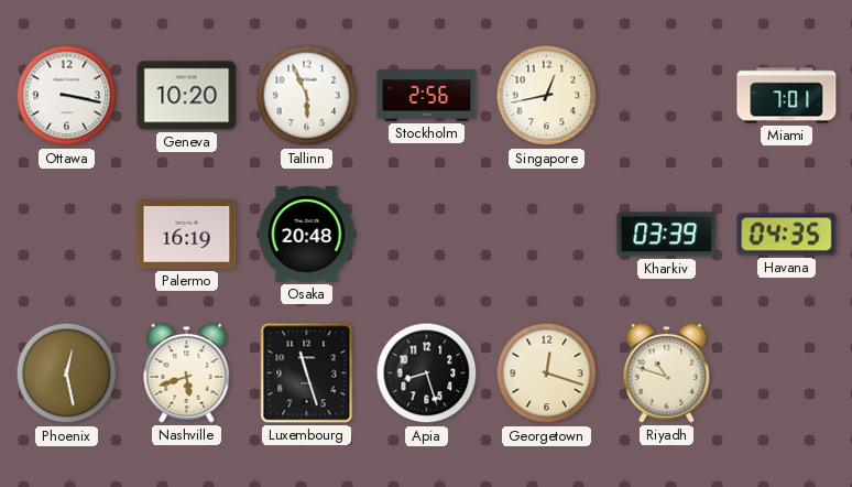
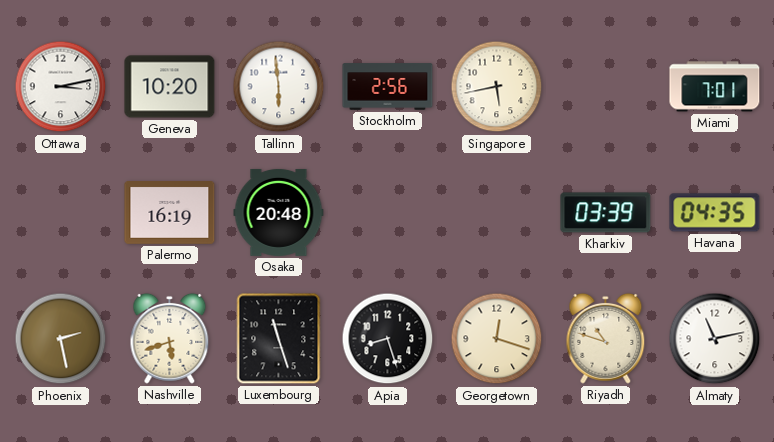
Ottawa: 3:17 -> 3:13 (61, 87)
Tallinn: 5:56 -> 5:59 (279, 87)
Singapore: 12:43 -> 5:43 (497, 87)
Phoenix: 12:28 -> 2:28 (61, 339)
Almaty: none -> 11:13 (715, 339)
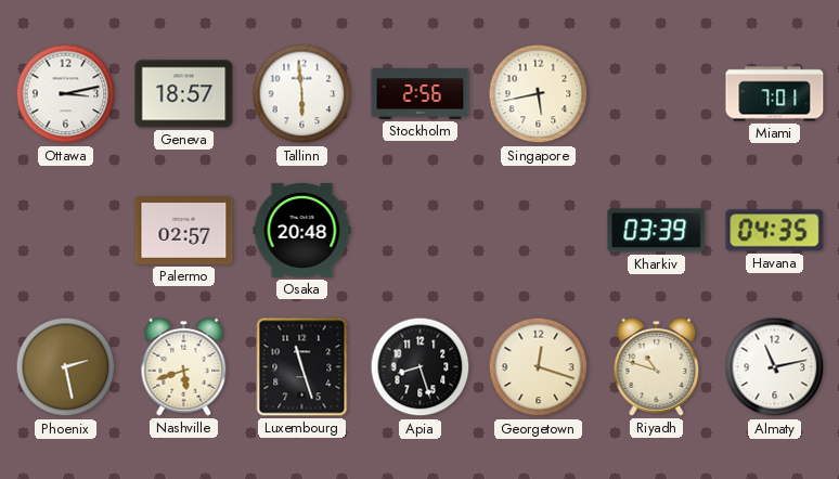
Geneva: 10:20 -> 18:57 (184, 94)
Palermo: 16:19 -> 02:57 (184, 231)
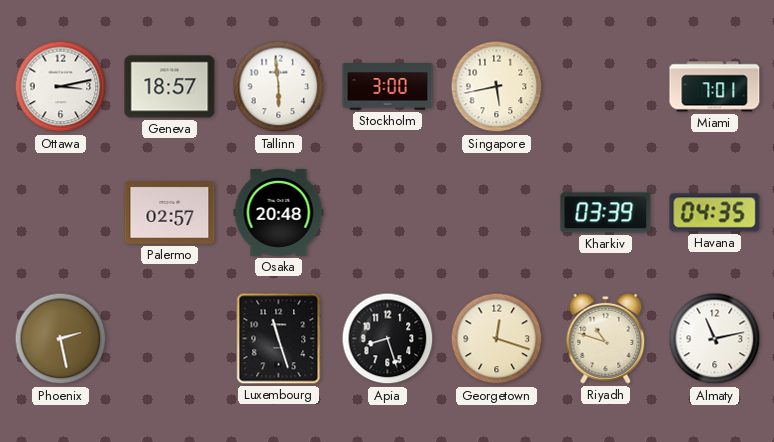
Stockholm: 2:56 -> 3:00 (388, 87)
Nashville: 5:42 -> none (184, 366)
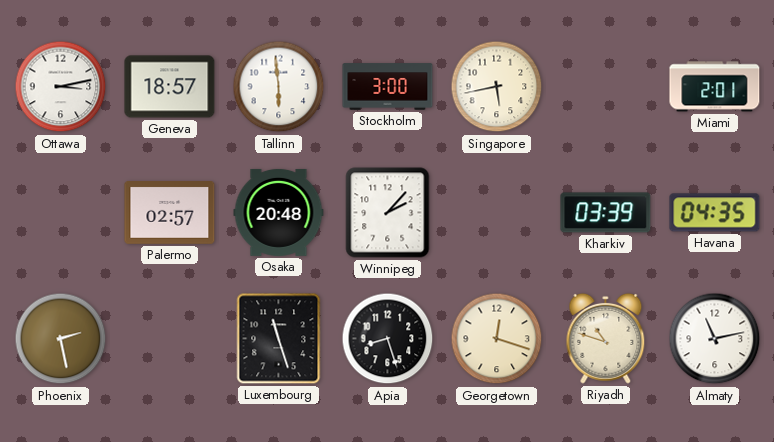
Miami: 7:01 -> 2:01 (715, 87)
Winnipeg: none -> 2:07 (388, 213)
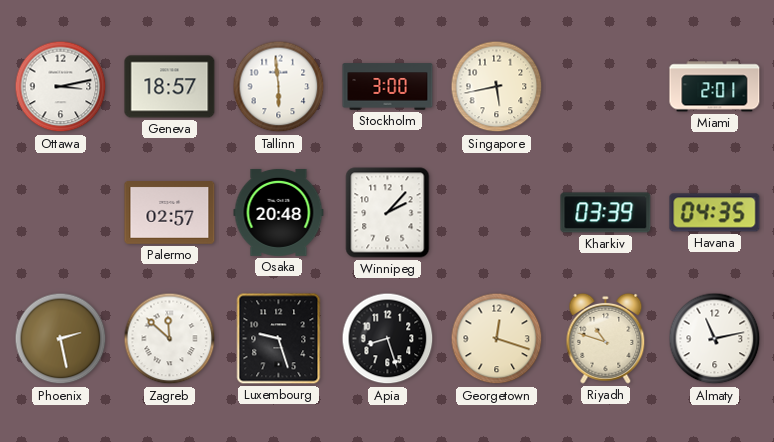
Zagreb: none -> 11:52 (170, 339)
Luxembourg: 11:27 -> 9:27 (279, 339)
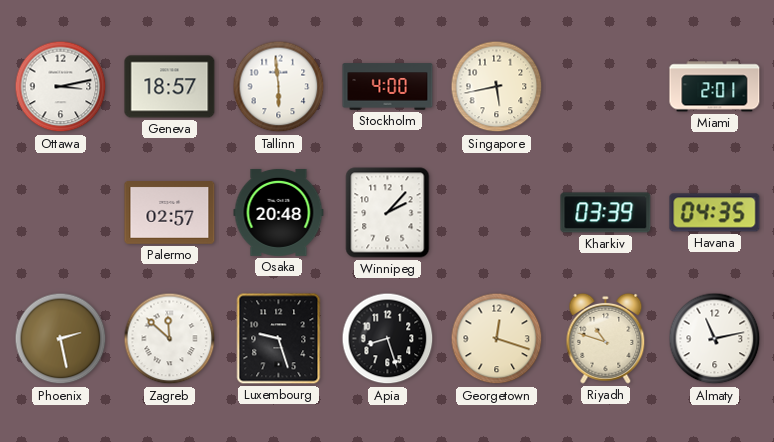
Stockholm: 3:00 -> 4:00 (388, 87)
